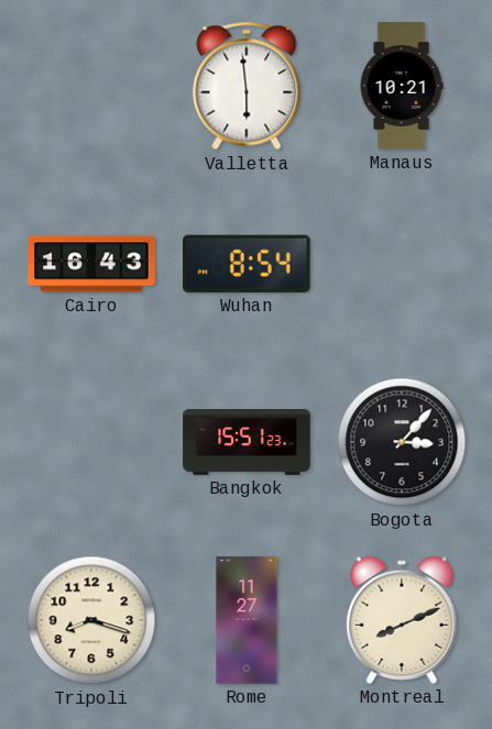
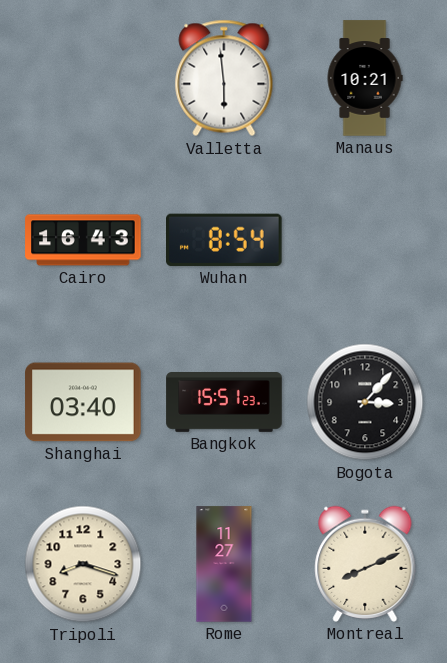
Shanghai: none -> 03:40 (83, 402)
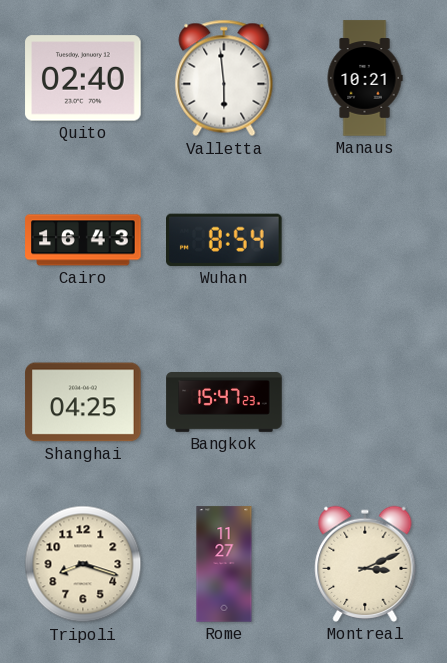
Quito: none -> 02:40 (83, 78)
Shanghai: 03:40 -> 04:25 (83, 402)
Bangkok: 15:51 -> 15:47 (224, 403)
Bogota: 3:07 -> none (365, 402)
Montreal: 8:11 -> 3:11 (365, 564)
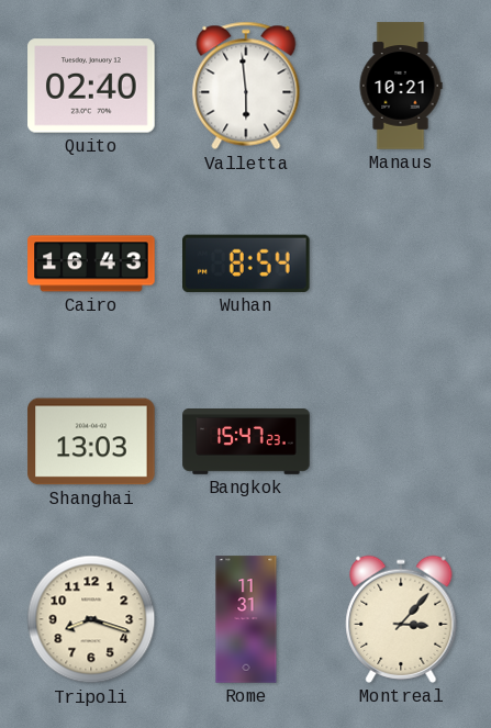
Shanghai: 04:25 -> 13:03 (91, 441)
Rome: 11:27 -> 11:31 (246, 619)
Montreal: 3:11 -> 3:07 (401, 619)
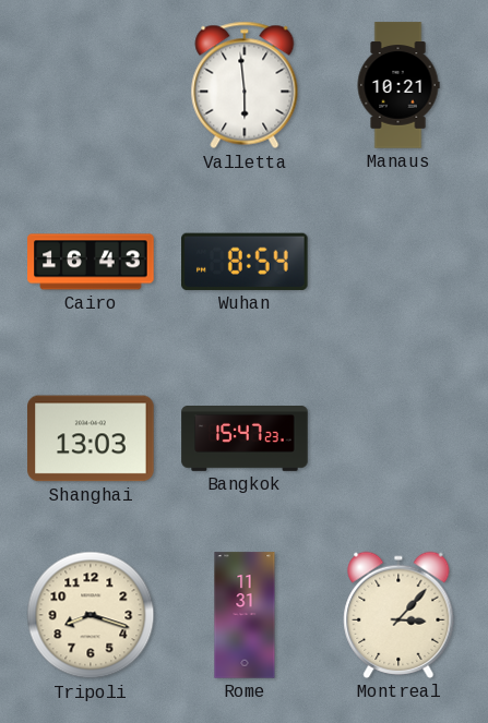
Quito: 02:40 -> none (91, 86)
